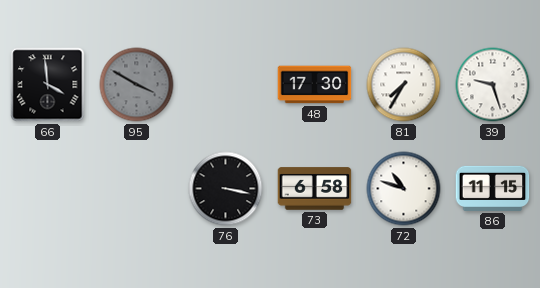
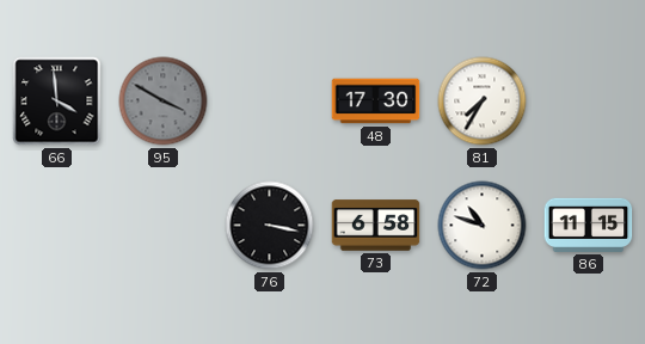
39: 9:27 -> none (493, 85)
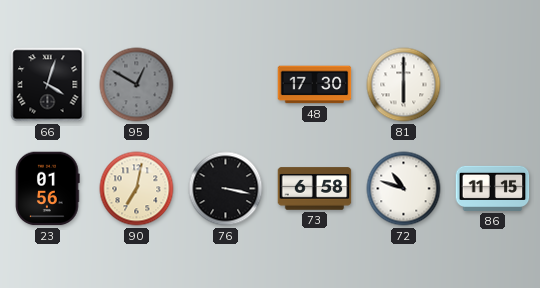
66: 3:59 -> 4:03 (48, 85)
95: 3:50 -> 12:50 (137, 85)
81: 7:35 -> 6:00 (404, 85)
23: none -> 01:56 (48, 189)
90: none -> 7:02 (137, 189)
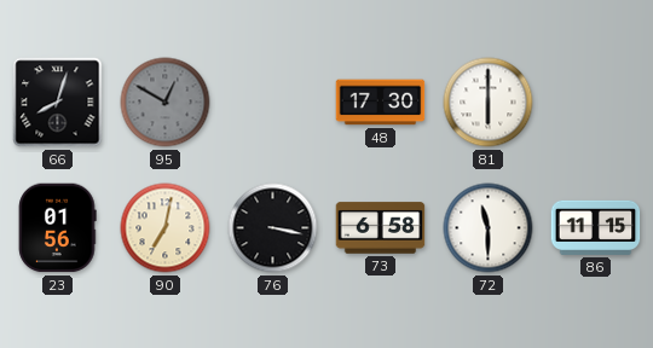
66: 4:03 -> 8:03 (58, 103)
72: 10:48 -> 11:30 (489, 228)
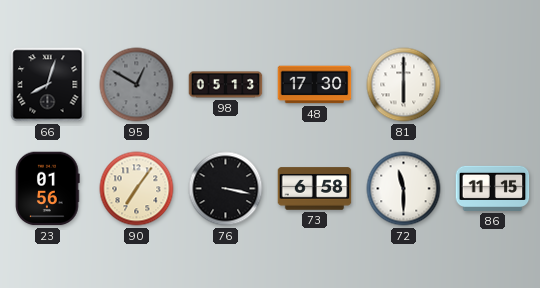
98: none -> 05:13 (226, 85)
90: 7:02 -> 7:06 (137, 189)
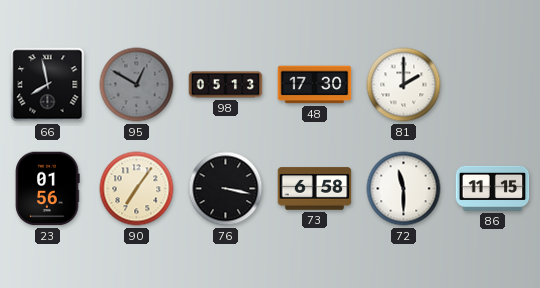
66: 8:03 -> 7:58 (48, 85)
81: 6:00 -> 2:00 (404, 85)
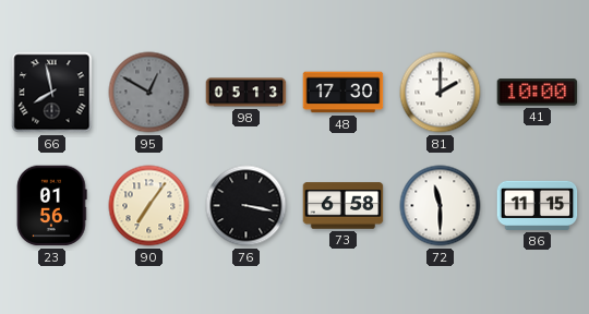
41: none -> 10:00 (538, 93)
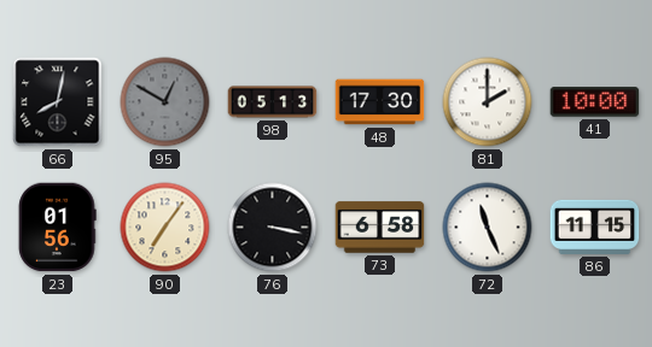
66: 7:58 -> 8:02 (58, 102)
72: 11:30 -> 11:26 (488, 228)
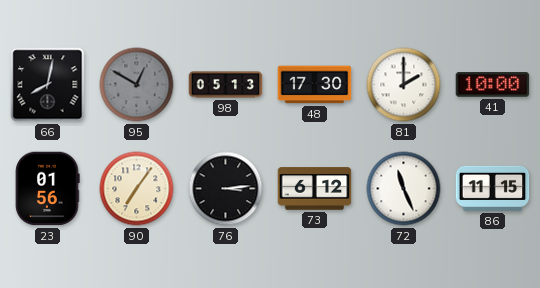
76: 3:17 -> 3:14 (226, 189)
73: 6:58 -> 6:12 (315, 189)
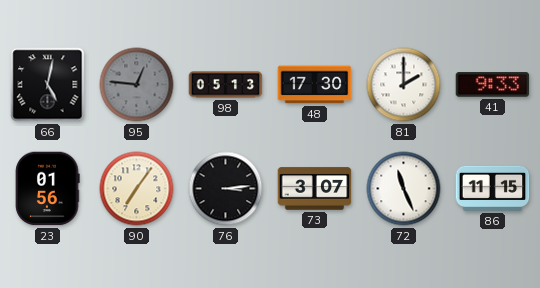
66: 8:02 -> 5:02 (48, 85)
95: 12:50 -> 12:46 (137, 85)
41: 10:00 -> 9:33 (493, 85)
73: 6:12 -> 3:07 (315, 189)
